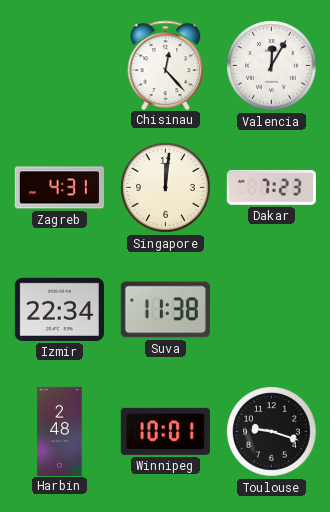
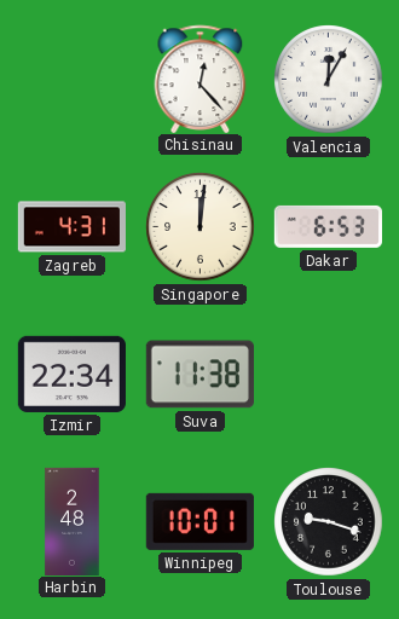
Dakar: 7:23 -> 6:53 (328, 226)
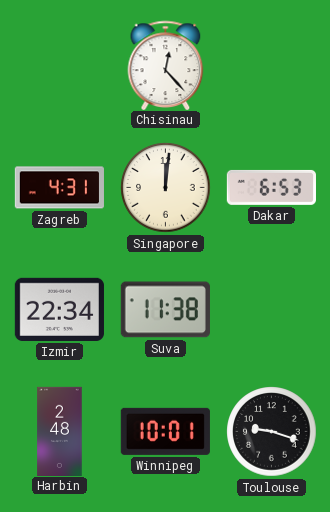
Valencia: 12:05 -> none (329, 80)
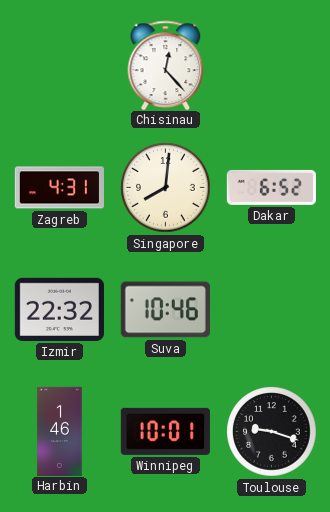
Singapore: 12:01 -> 8:01 (166, 188)
Dakar: 6:53 -> 6:52 (271, 187)
Izmir: 22:34 -> 22:32 (59, 309)
Suva: 11:38 -> 10:46 (165, 310)
Harbin: 2:48 -> 1:46 (60, 431)
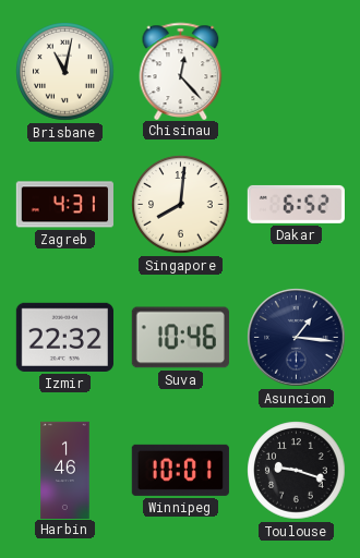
Brisbane: none -> 11:02 (65, 72)
Asuncion: none -> 1:16 (297, 338)
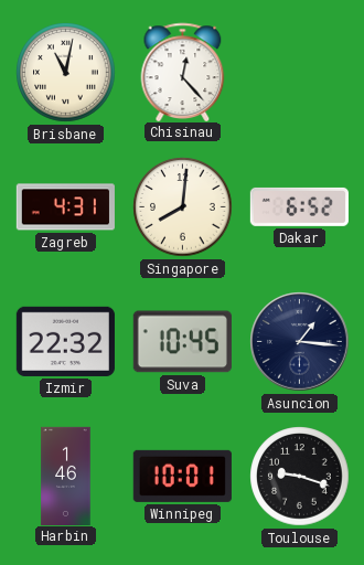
Suva: 10:46 -> 10:45 (182, 342)
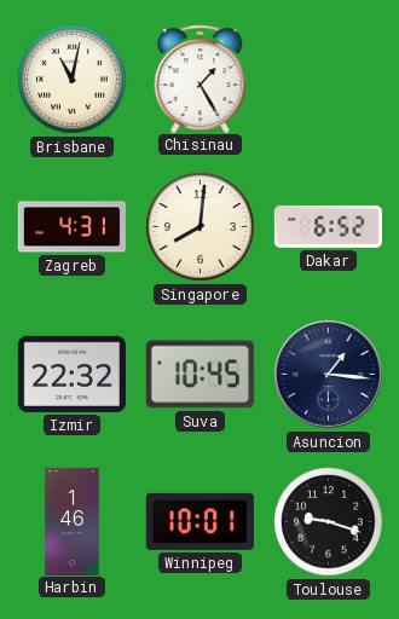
Chisinau: 12:23 -> 1:25 (201, 79)
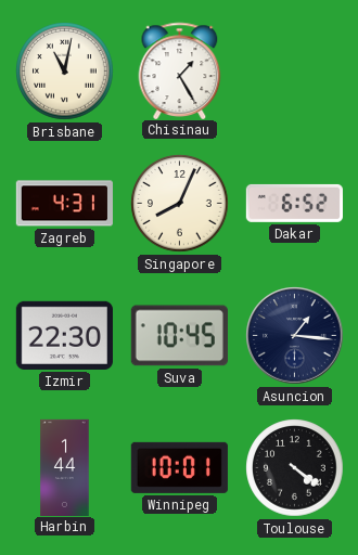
Singapore: 8:01 -> 8:04 (180, 204)
Izmir: 22:32 -> 22:30 (64, 335)
Harbin: 1:46 -> 1:44 (65, 467)
Toulouse: 9:18 -> 4:21 (295, 468)
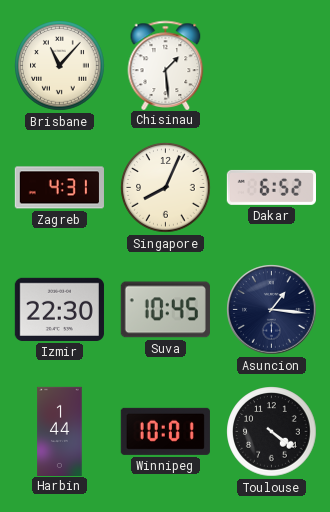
Brisbane: 11:02 -> 11:07 (60, 66)
Chisinau: 1:25 -> 1:29 (166, 65)
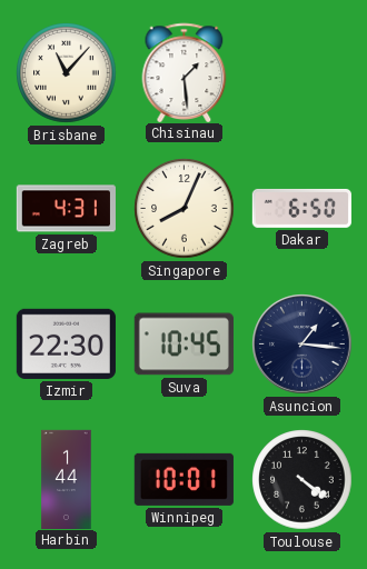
Dakar: 6:52 -> 6:50 (301, 208)
